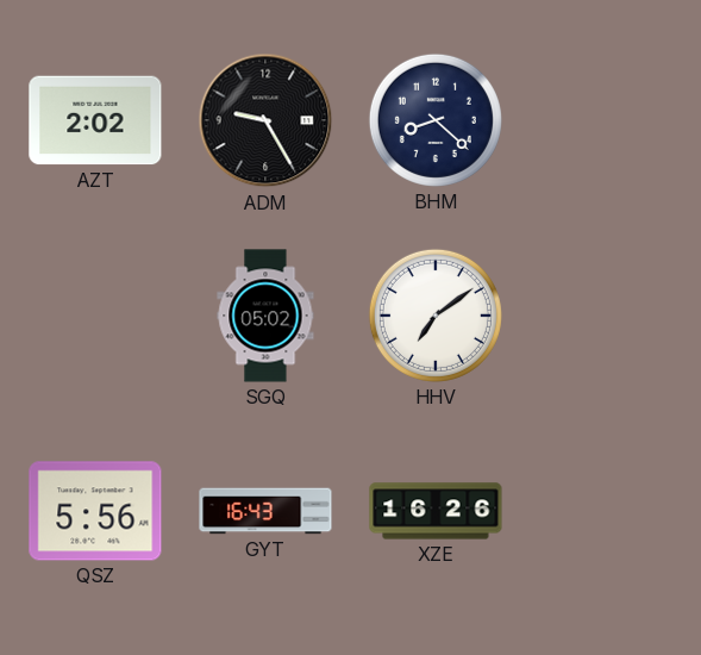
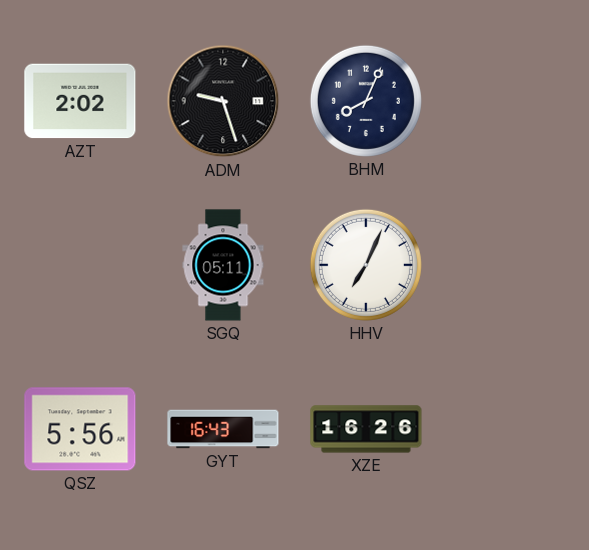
ADM: 9:25 -> 9:27 (223, 101)
BHM: 8:22 -> 8:04 (366, 101)
SGQ: 05:02 -> 05:11 (223, 265)
HHV: 7:09 -> 7:04 (366, 265)
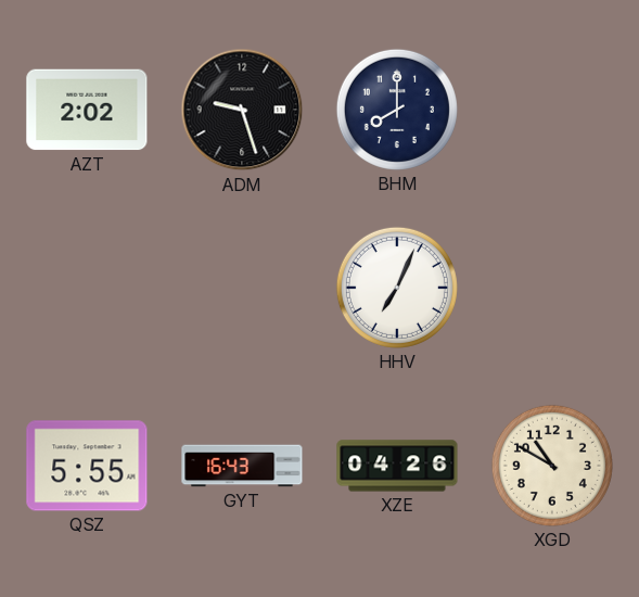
BHM: 8:04 -> 8:00 (397, 110)
SGQ: 05:11 -> none (223, 265)
QSZ: 5:56 -> 5:55 (87, 466)
XZE: 16:26 -> 04:26 (397, 466)
XGD: none -> 10:50 (552, 466)
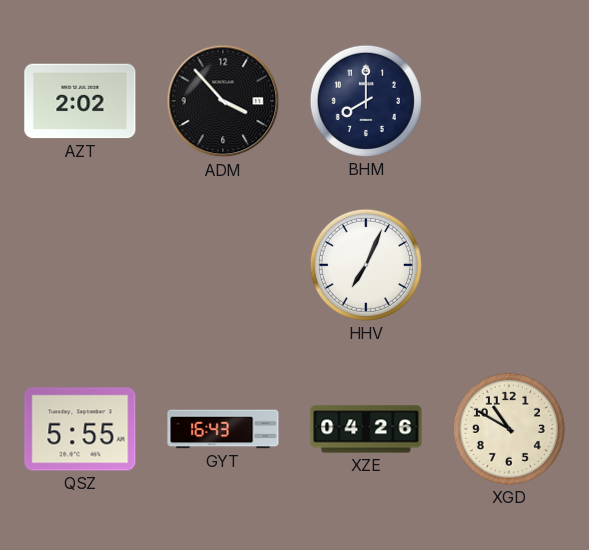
ADM: 9:27 -> 3:53 (223, 101)
